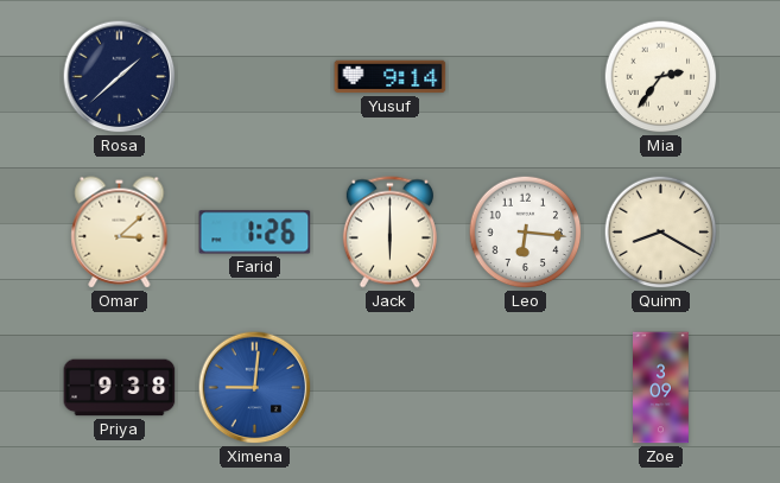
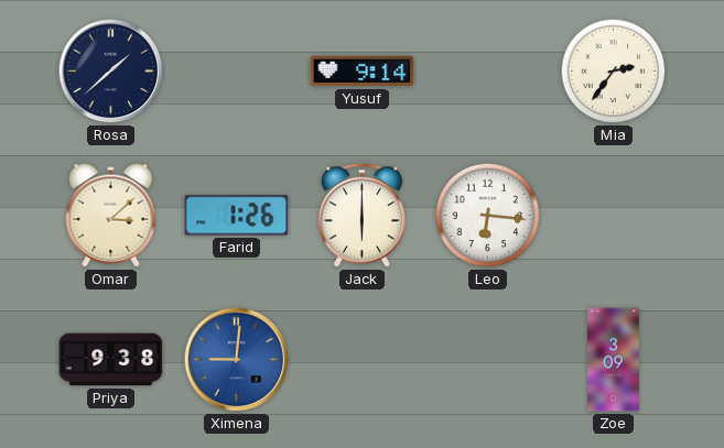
Quinn: 8:20 -> none (661, 233)
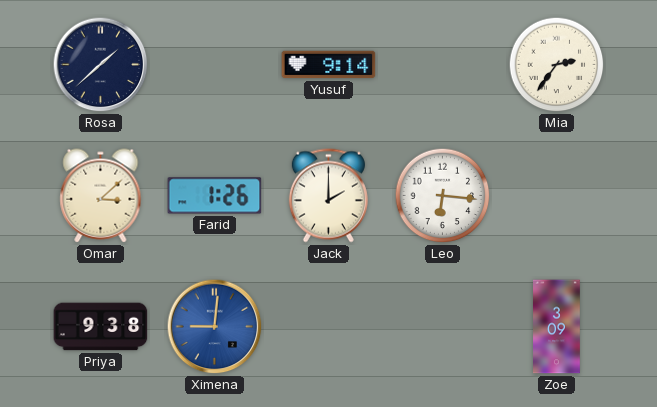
Jack: 6:00 -> 2:00 (328, 196)
